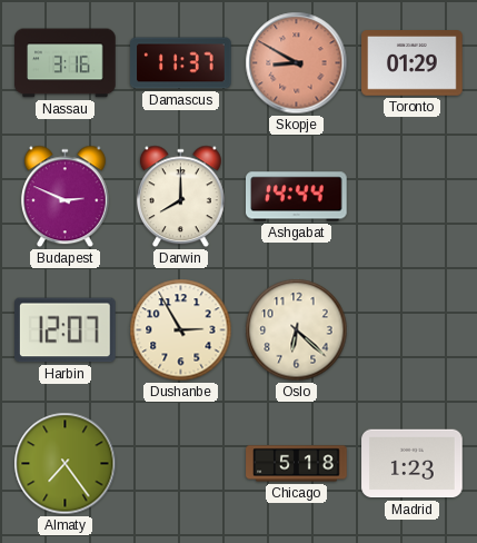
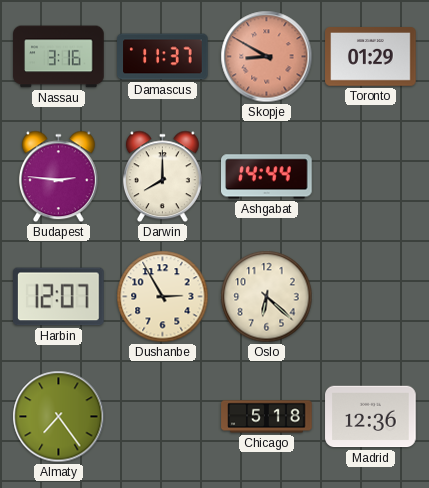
Budapest: 2:49 -> 2:46 (58, 177)
Madrid: 1:23 -> 12:36 (371, 417)
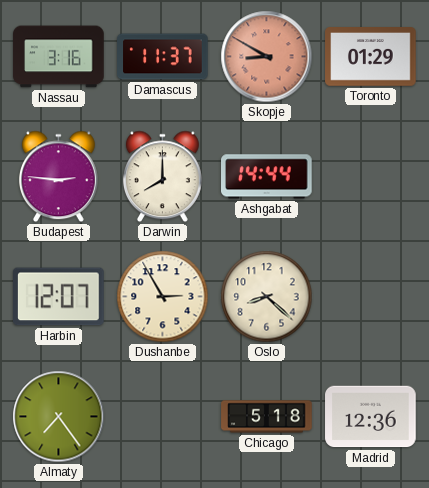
Oslo: 6:22 -> 8:22 (267, 297)
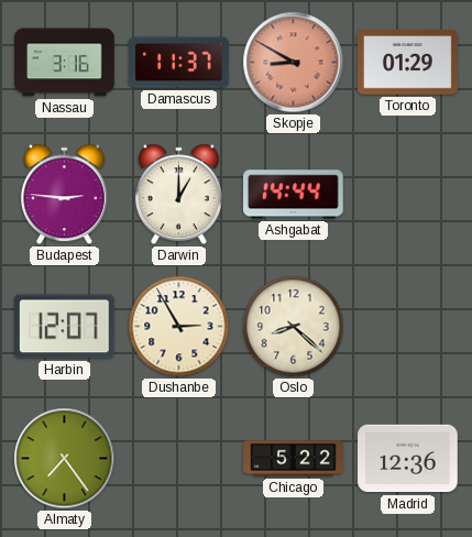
Darwin: 8:00 -> 1:00 (178, 195)
Chicago: 5:18 -> 5:22 (294, 459)
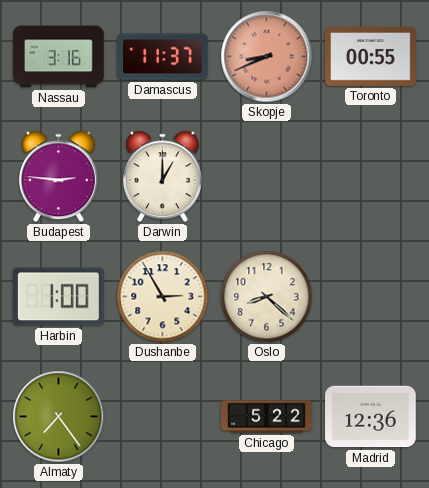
Skopje: 8:50 -> 8:41 (267, 57)
Toronto: 01:29 -> 00:55 (371, 57)
Ashgabat: 14:44 -> none (294, 195)
Harbin: 12:07 -> 1:00 (59, 297)
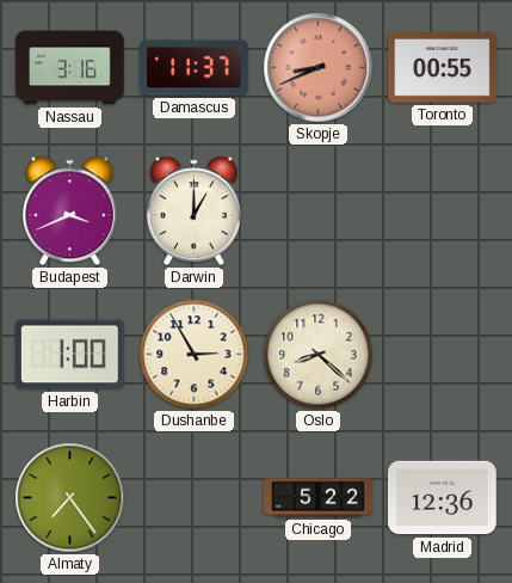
Budapest: 2:46 -> 3:41 (69, 211)
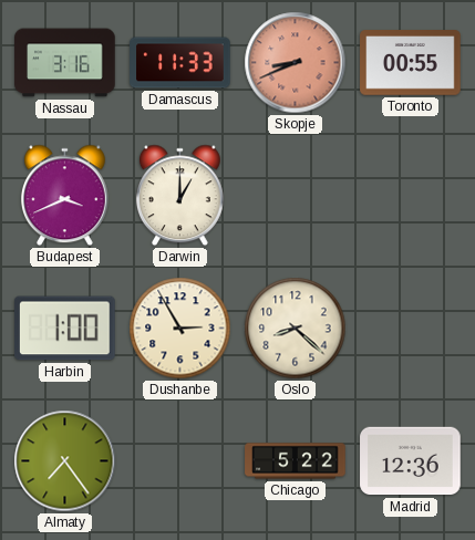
Damascus: 11:37 -> 11:33 (180, 63)
